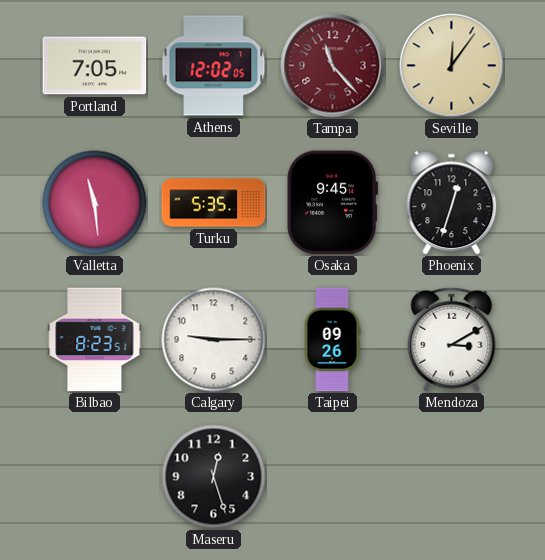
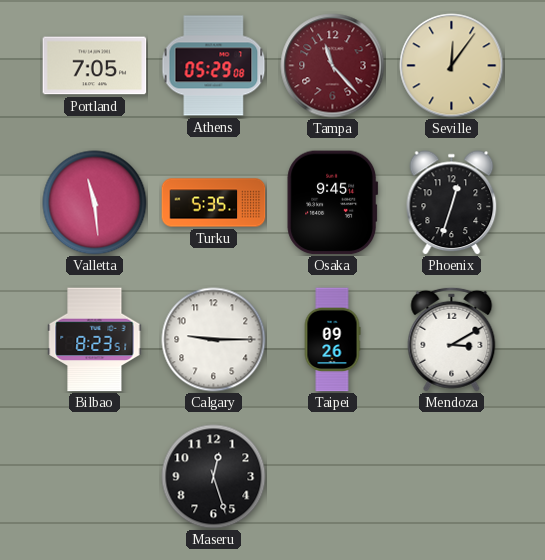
Athens: 12:02 -> 05:29 (214, 66)
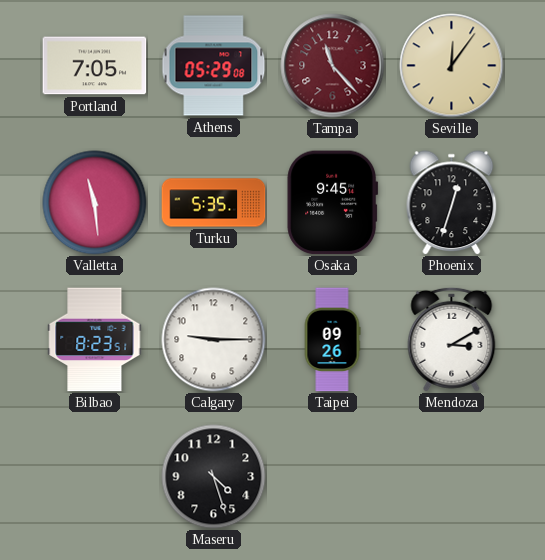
Maseru: 12:27 -> 4:27 (214, 477)
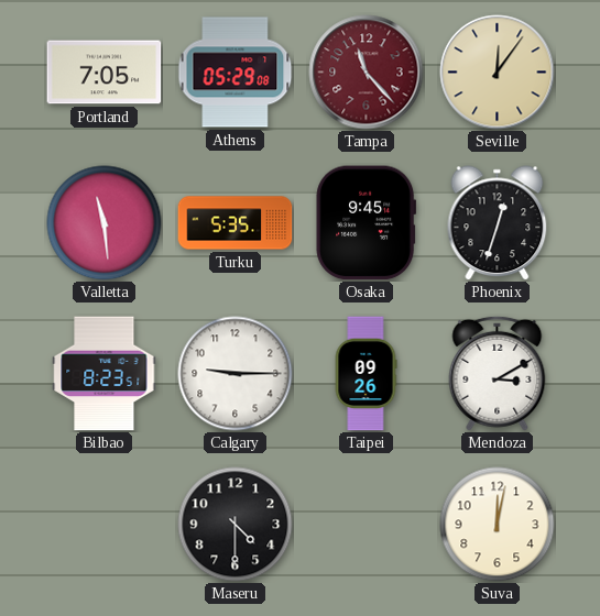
Maseru: 4:27 -> 4:30 (236, 525)
Suva: none -> 12:02 (498, 525)
